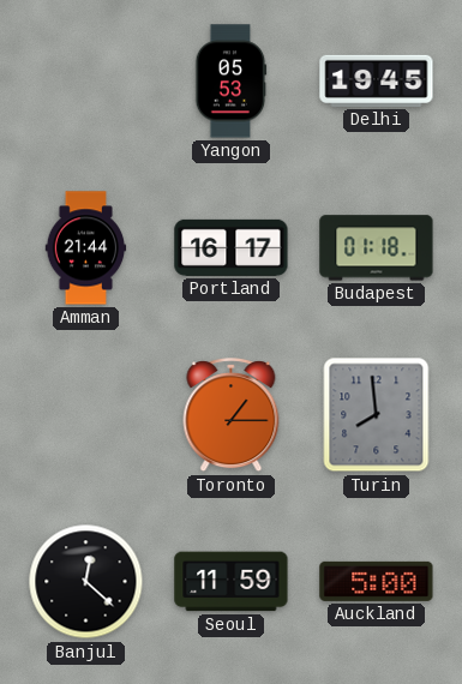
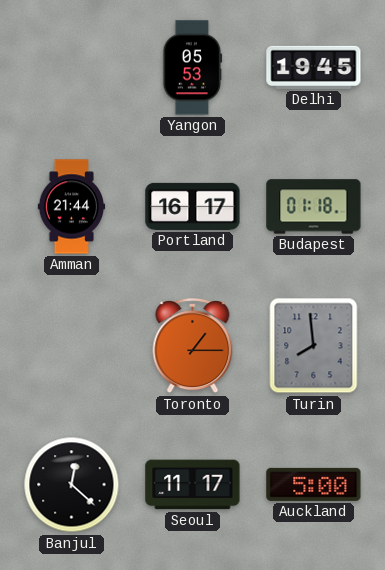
Seoul: 11:59 -> 11:17 (193, 485)
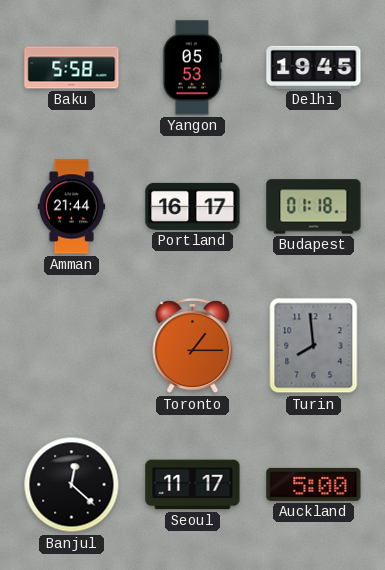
Baku: none -> 5:58 (72, 68)
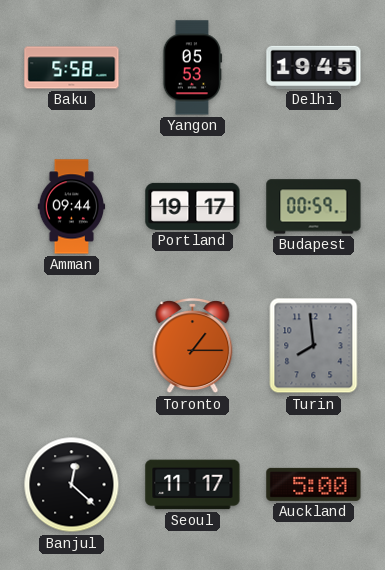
Amman: 21:44 -> 09:44 (72, 207)
Portland: 16:17 -> 19:17 (193, 206)
Budapest: 01:18 -> 00:59 (314, 207)
